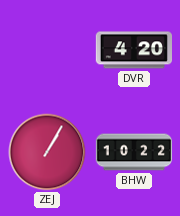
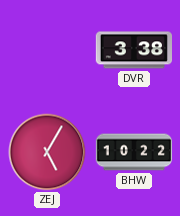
DVR: 4:20 -> 3:38 (133, 50)
ZEJ: 1:05 -> 5:05 (47, 152)
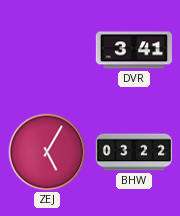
DVR: 3:38 -> 3:41 (133, 50)
BHW: 10:22 -> 03:22 (134, 152)
